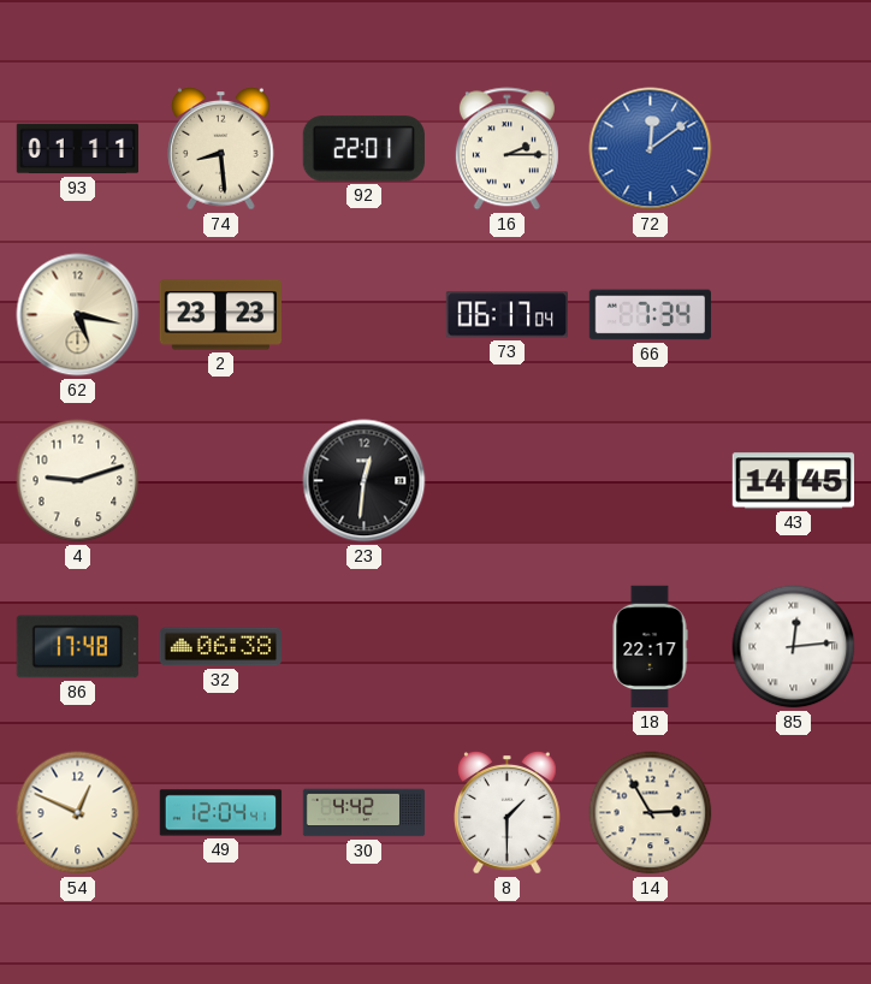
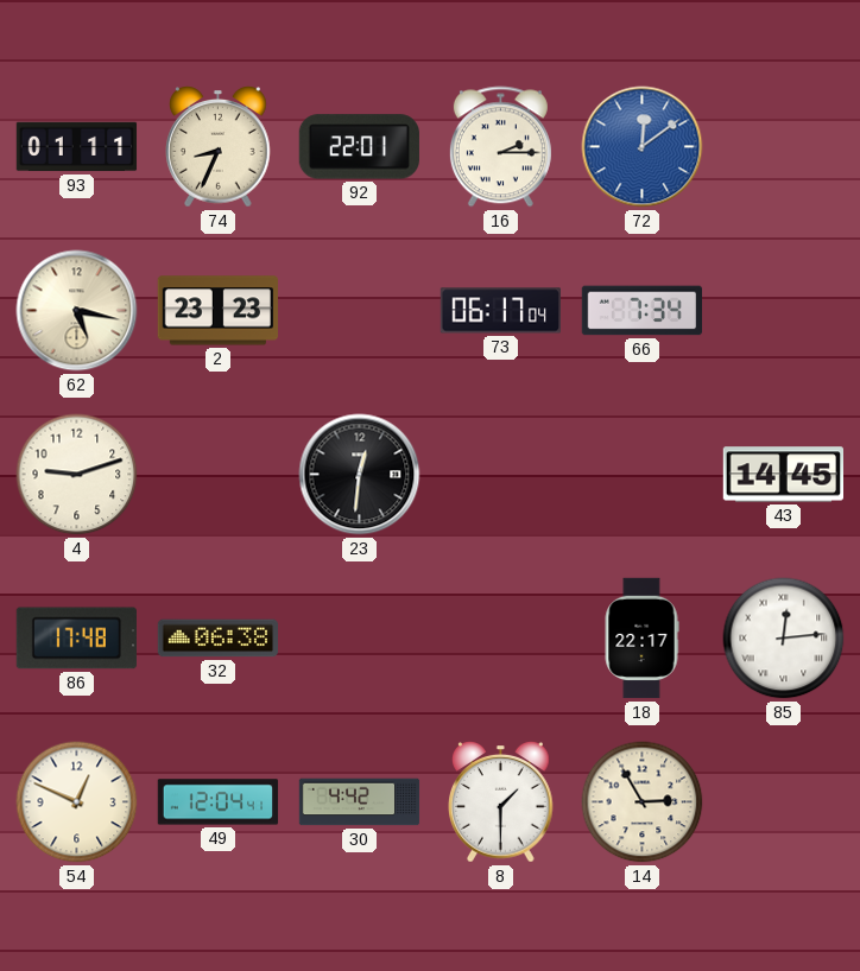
74: 8:29 -> 8:34 (219, 147)
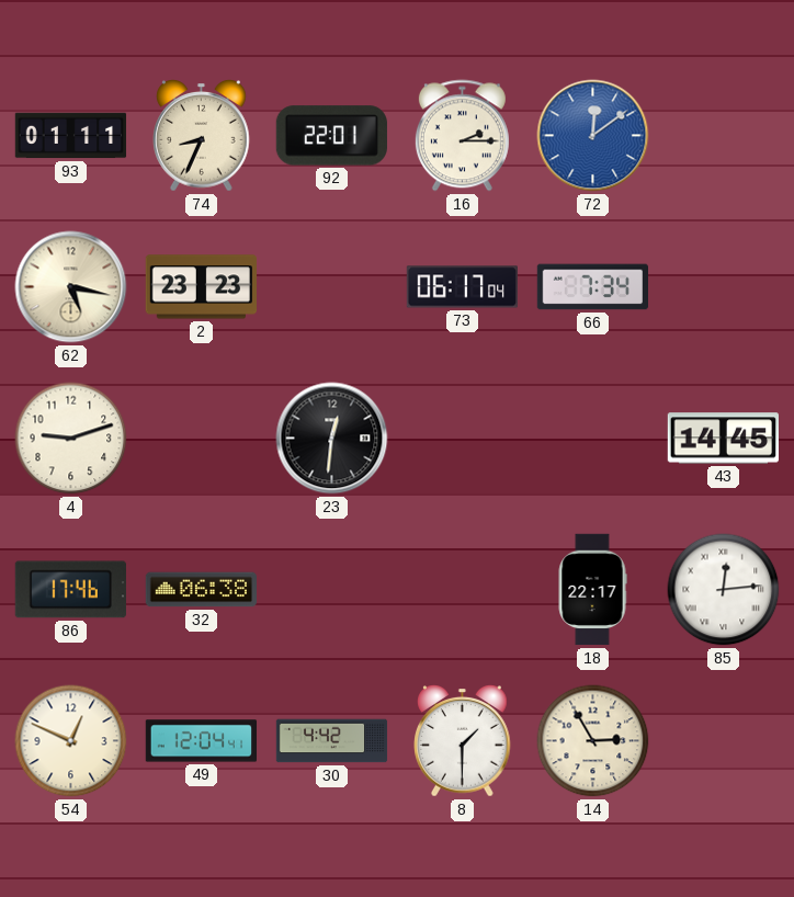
86: 17:48 -> 17:46 (70, 590)
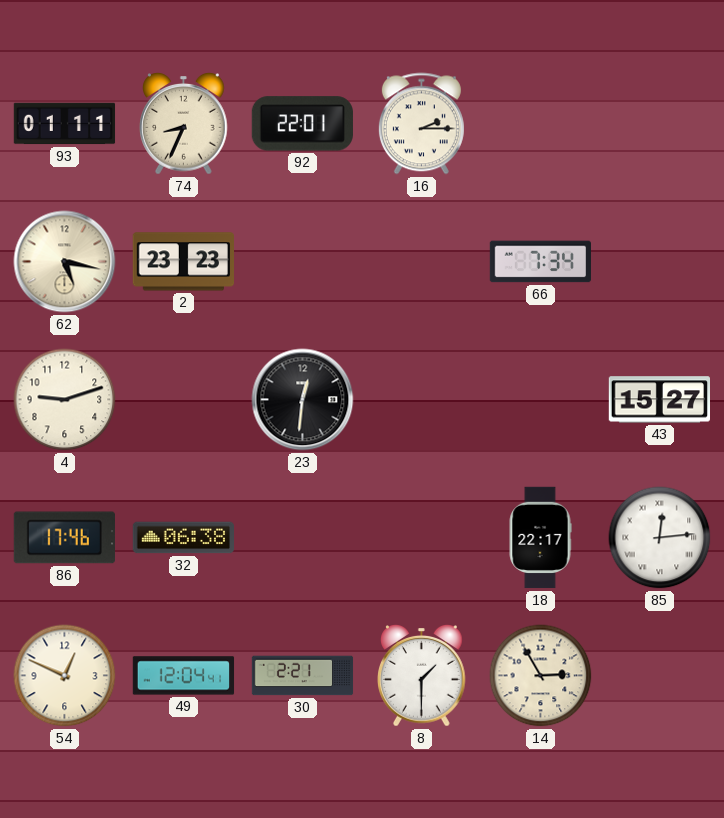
72: 12:09 -> none (593, 136)
73: 06:17 -> none (462, 287)
43: 14:45 -> 15:27 (659, 400)
30: 4:42 -> 2:21 (303, 676)
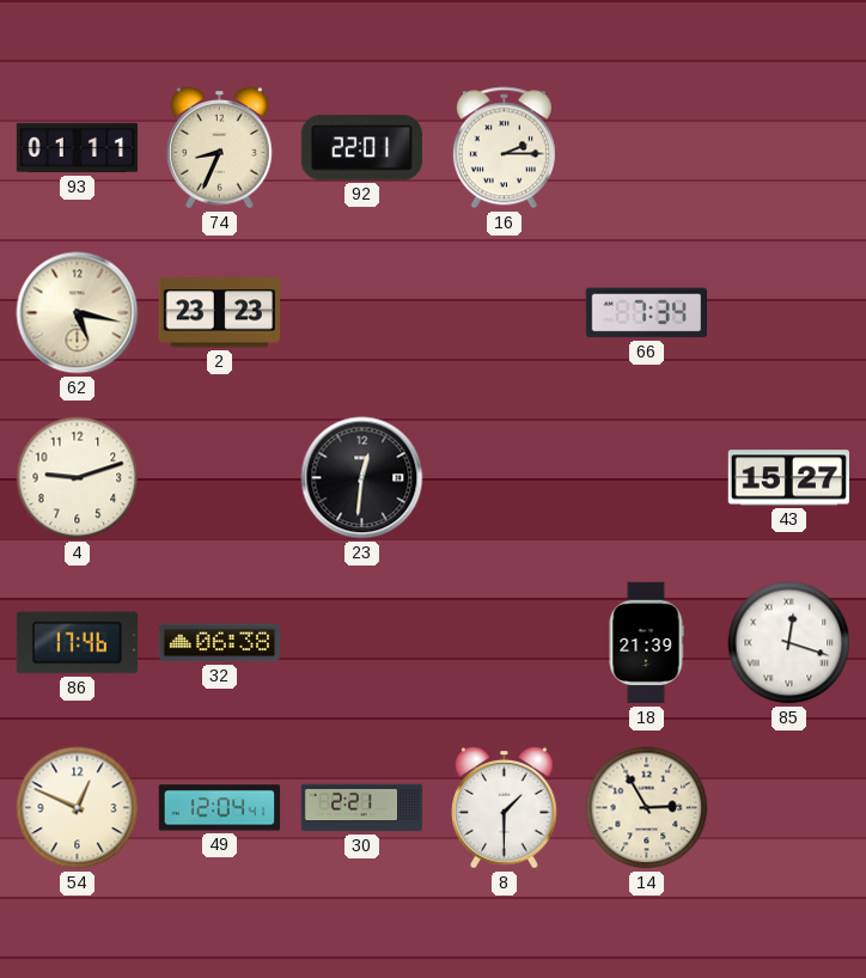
18: 22:17 -> 21:39 (646, 643)
85: 12:14 -> 12:18 (789, 643)
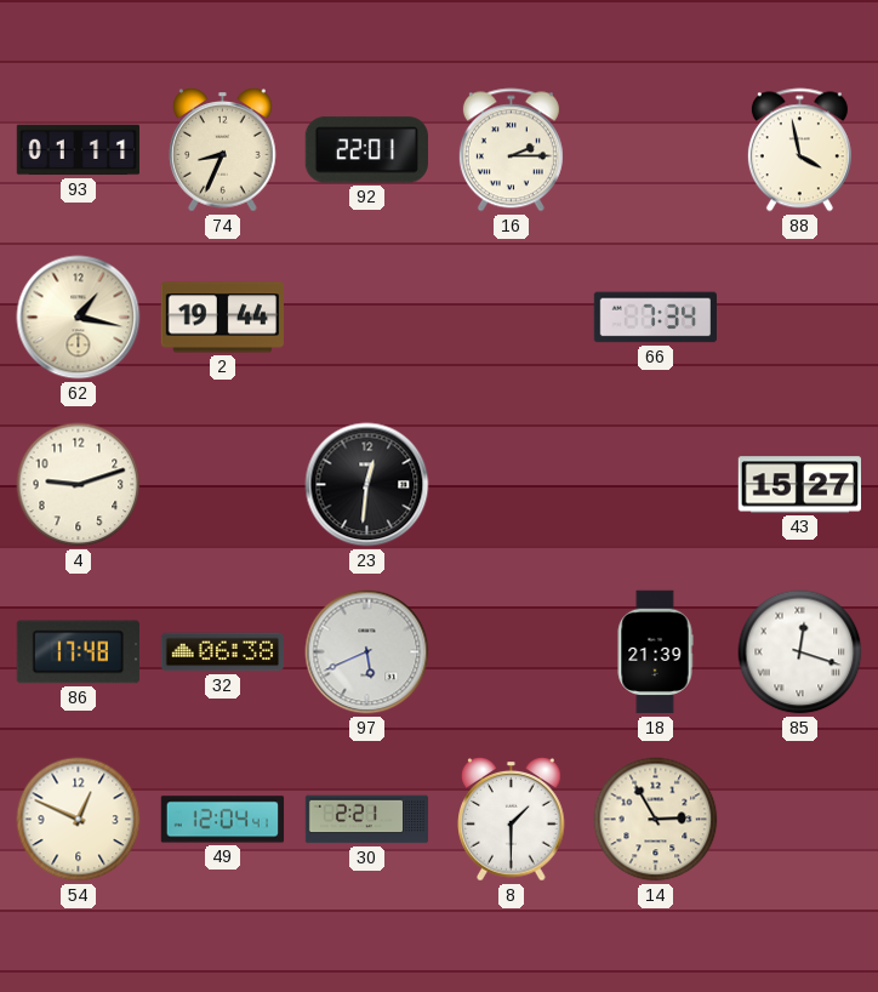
88: none -> 3:58 (799, 150)
62: 5:17 -> 1:17 (79, 318)
2: 23:23 -> 19:44 (222, 318)
86: 17:46 -> 17:48 (78, 652)
97: none -> 5:41 (367, 652)
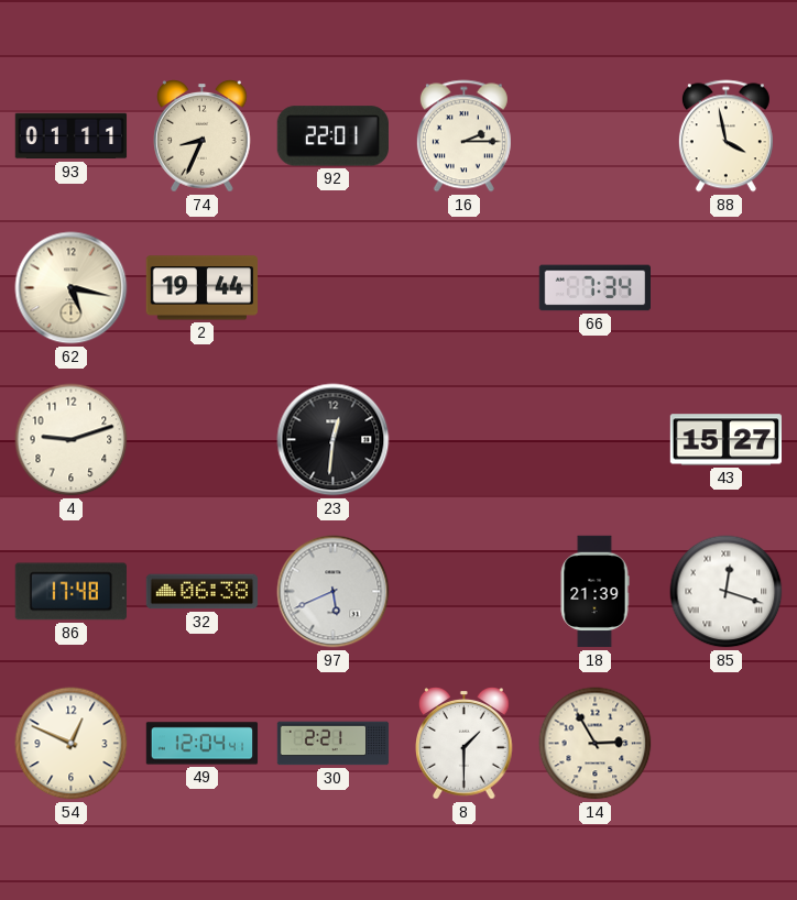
62: 1:17 -> 5:17 (72, 288)
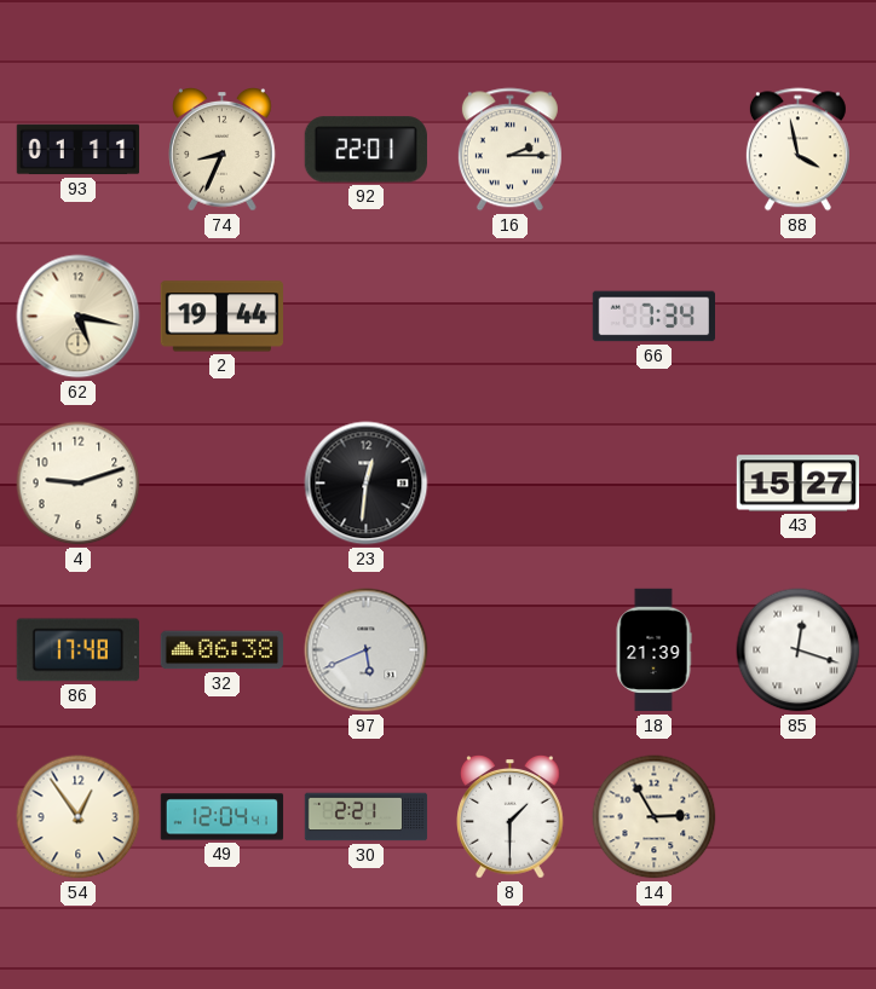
54: 12:49 -> 12:54 (79, 817)
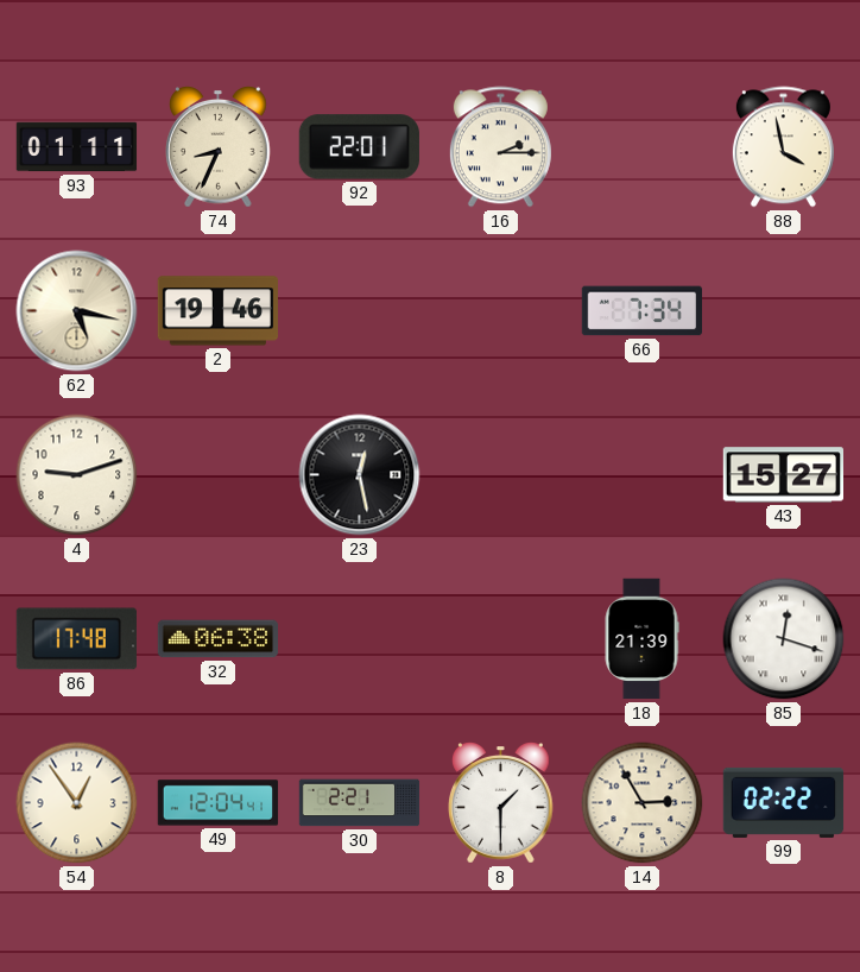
2: 19:44 -> 19:46 (217, 311)
23: 12:31 -> 12:28 (360, 475)
97: 5:41 -> none (367, 650)
99: none -> 02:22 (784, 802)
